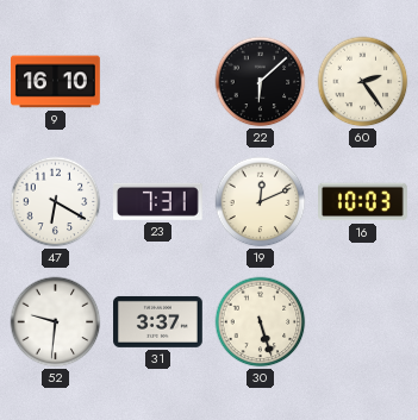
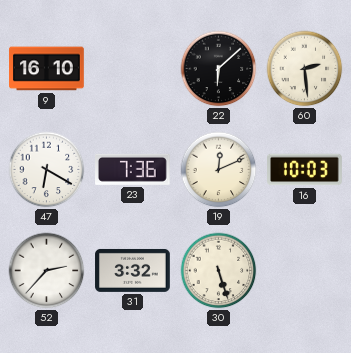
60: 2:24 -> 2:29 (305, 69)
23: 7:31 -> 7:36 (133, 169)
52: 9:31 -> 2:37 (47, 271)
31: 3:37 -> 3:32 (133, 270)
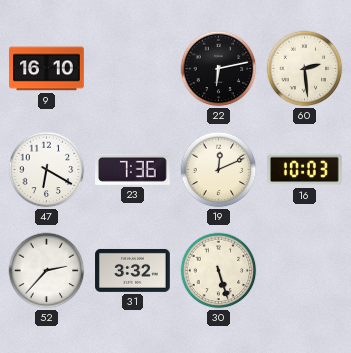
22: 6:08 -> 6:13 (219, 69)
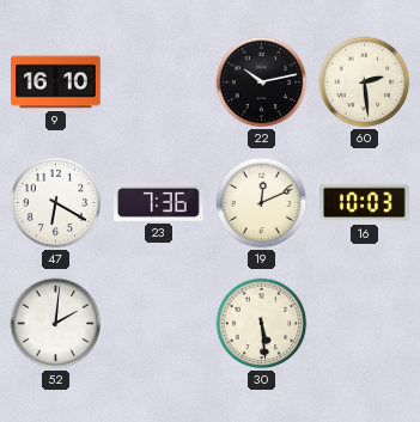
22: 6:13 -> 10:13 (262, 82)
52: 2:37 -> 2:01 (56, 324)
31: 3:32 -> none (133, 270)
30: 5:27 -> 5:29 (262, 324)
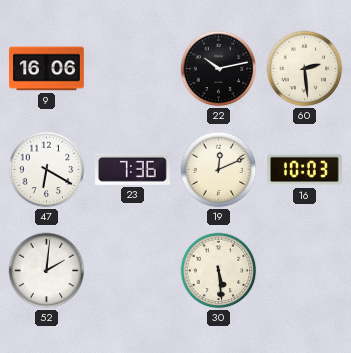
9: 16:10 -> 16:06 (47, 69)
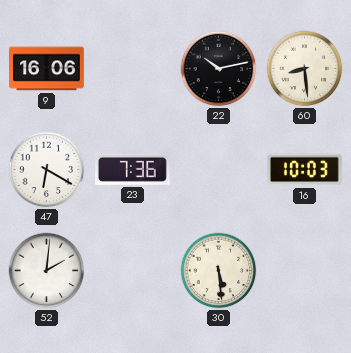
60: 2:29 -> 8:29 (305, 69)
19: 12:11 -> none (219, 170)
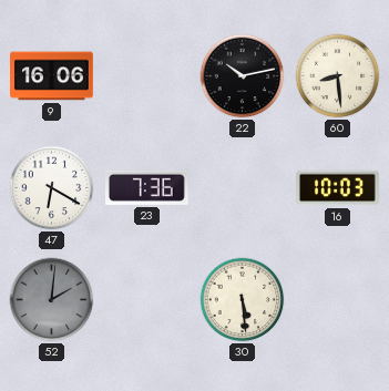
52 dial: white -> grey (52, 300)
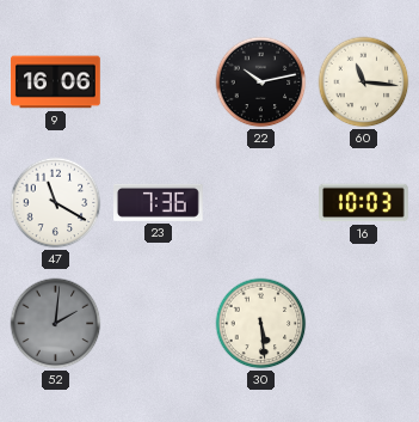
60: 8:29 -> 11:16 (364, 82)
47: 6:20 -> 11:20 (56, 203)
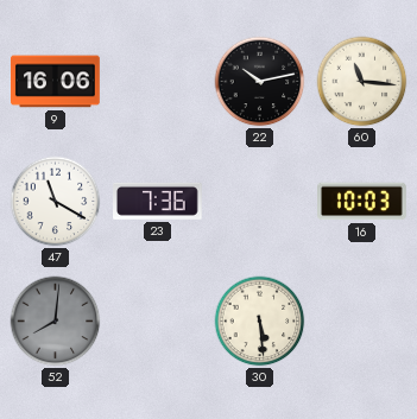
52: 2:01 -> 8:01 (56, 322)
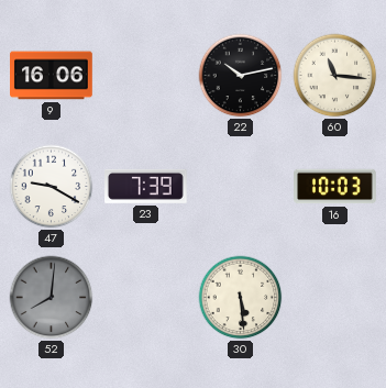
47: 11:20 -> 9:20 (52, 187)
23: 7:36 -> 7:39 (146, 186)
